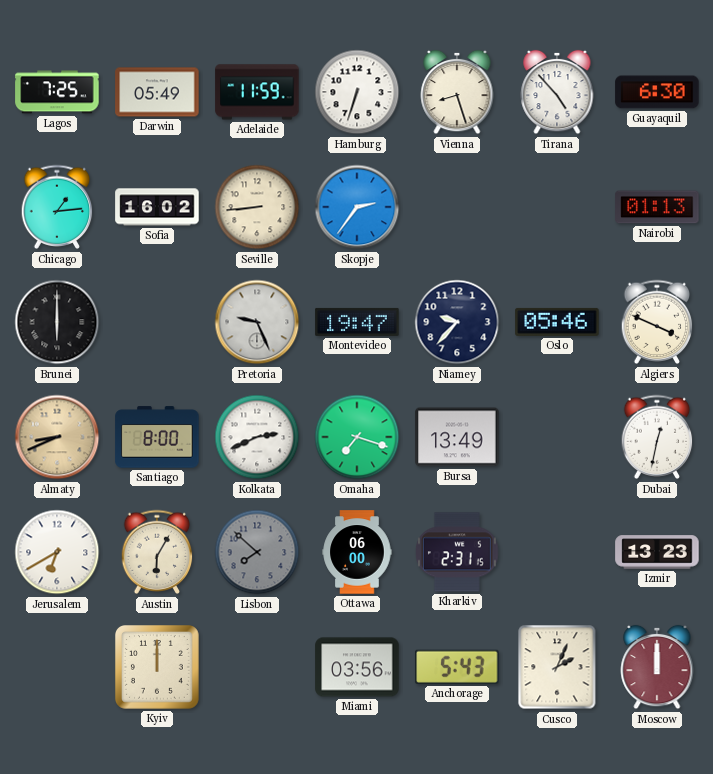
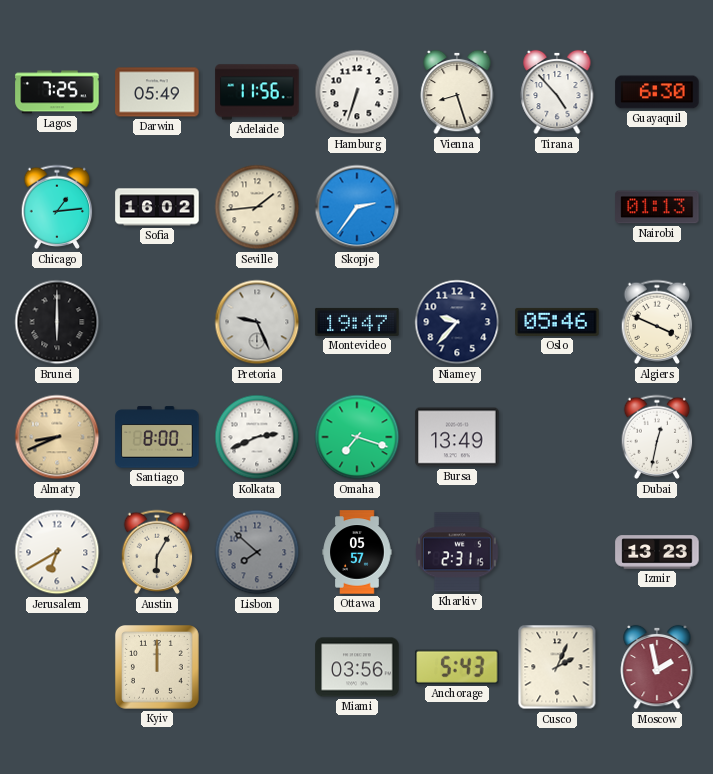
Adelaide: 11:59 -> 11:56 (257, 92)
Seville: 8:44 -> 1:44 (257, 207)
Ottawa: 06:00 -> 05:57 (357, 552)
Moscow: 12:00 -> 1:58 (657, 667)
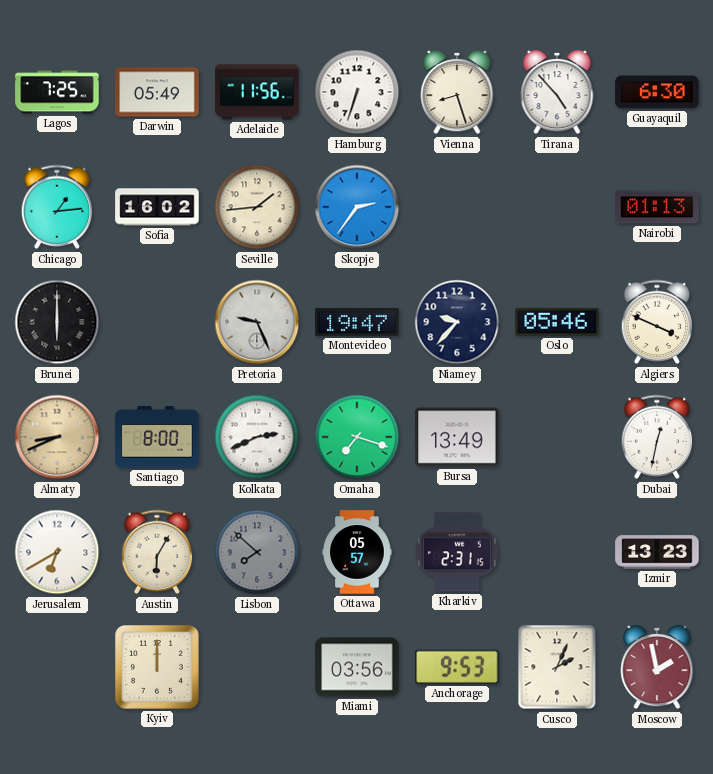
Anchorage: 5:43 -> 9:53 (457, 667)
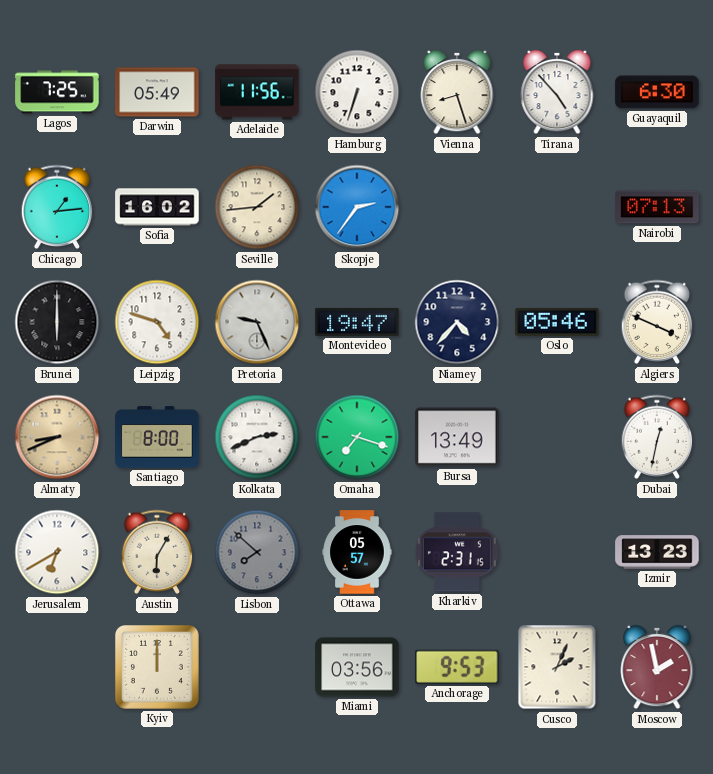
Nairobi: 01:13 -> 07:13 (657, 207)
Leipzig: none -> 4:48 (157, 322)
Niamey: 9:37 -> 4:37 (457, 322)
